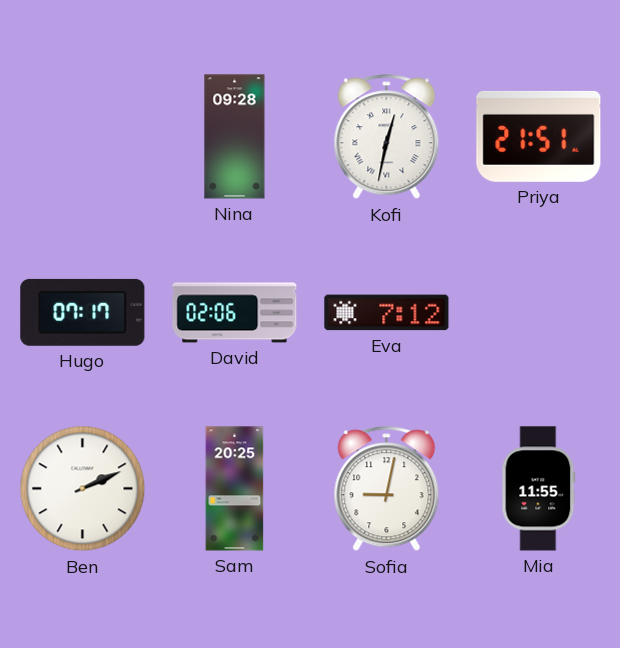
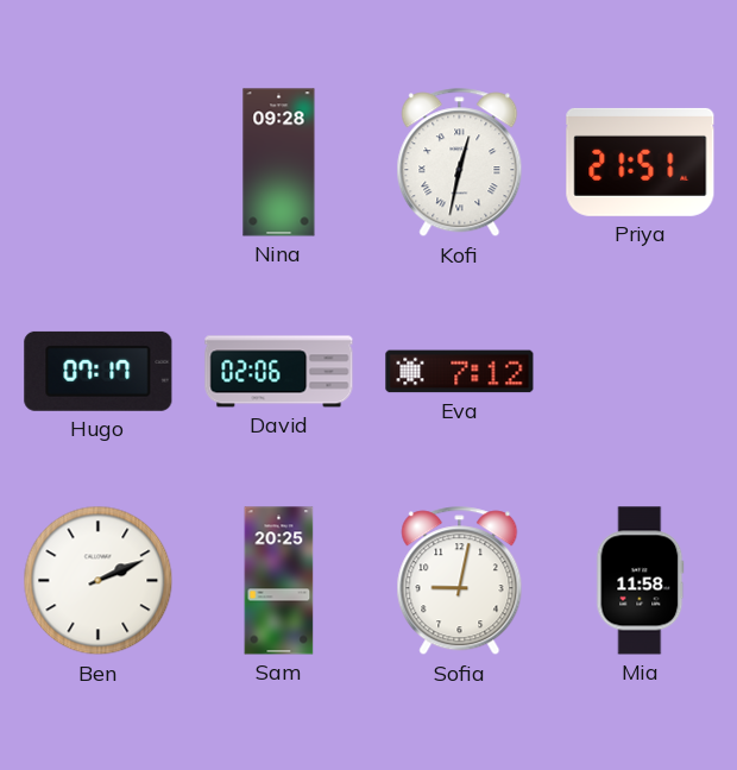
Mia: 11:55 -> 11:58 (641, 581)
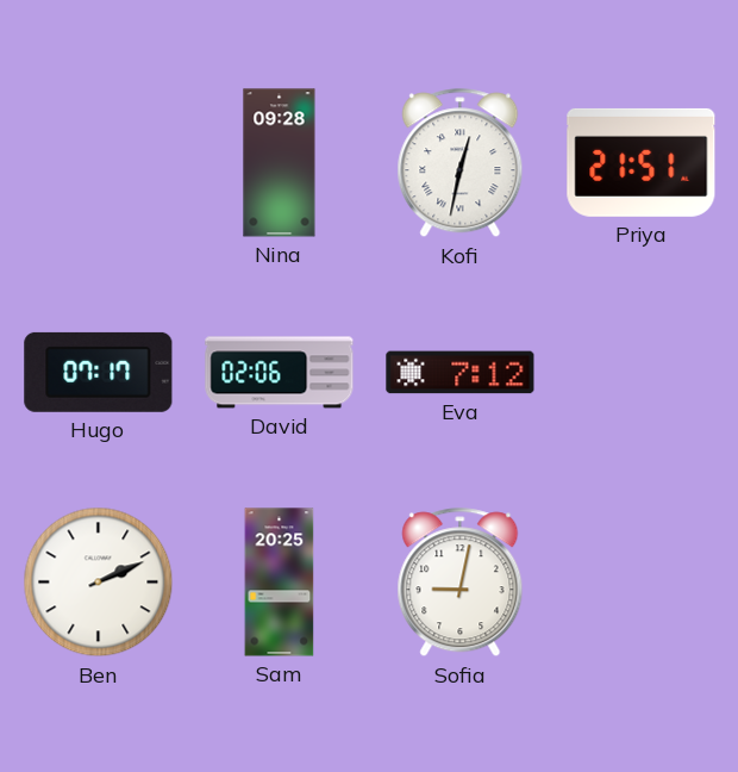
Mia: 11:58 -> none (641, 581)
